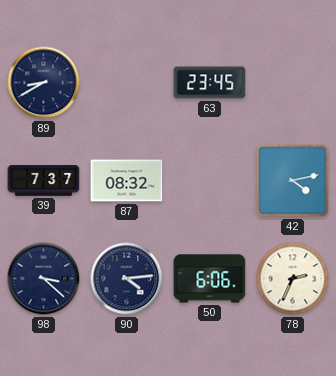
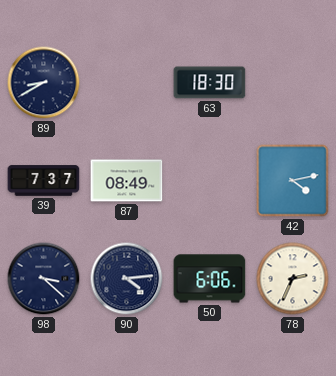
63: 23:45 -> 18:30 (210, 83)
87: 08:32 -> 08:49 (127, 181)
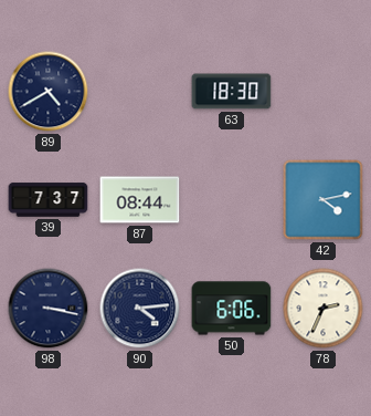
89: 8:40 -> 4:40 (49, 92)
87: 08:49 -> 08:44 (140, 200)
98: 3:22 -> 3:17 (49, 309)
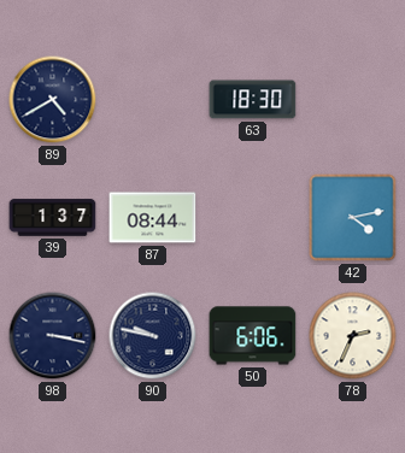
39: 7:37 -> 1:37 (53, 218)
90: 4:14 -> 9:47 (153, 336)
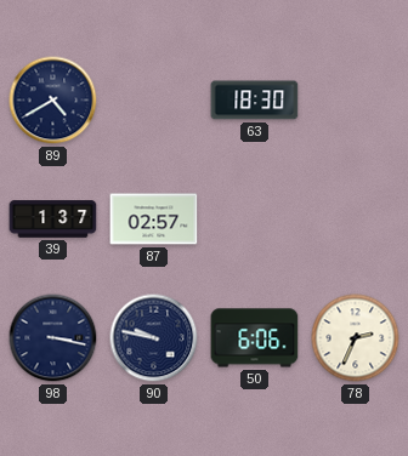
87: 08:44 -> 02:57 (154, 220)
42: 4:13 -> none (353, 218)
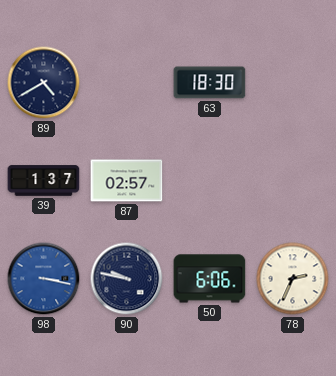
98 dial: navy -> blue (44, 279)
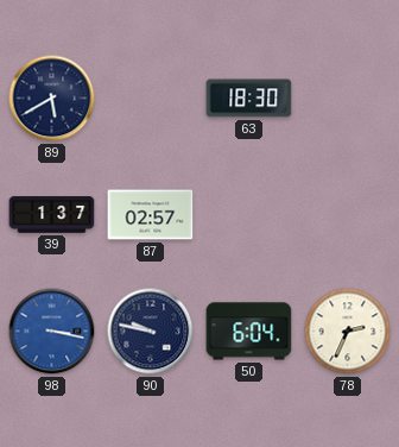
89: 4:40 -> 5:40 (52, 99)
50: 6:06 -> 6:04 (249, 332)
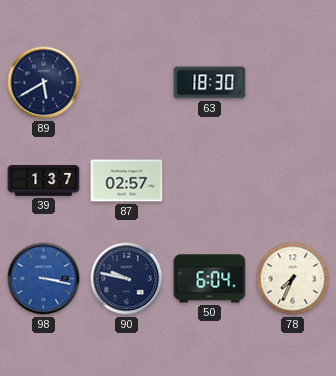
78: 2:34 -> 7:34 (293, 279)
